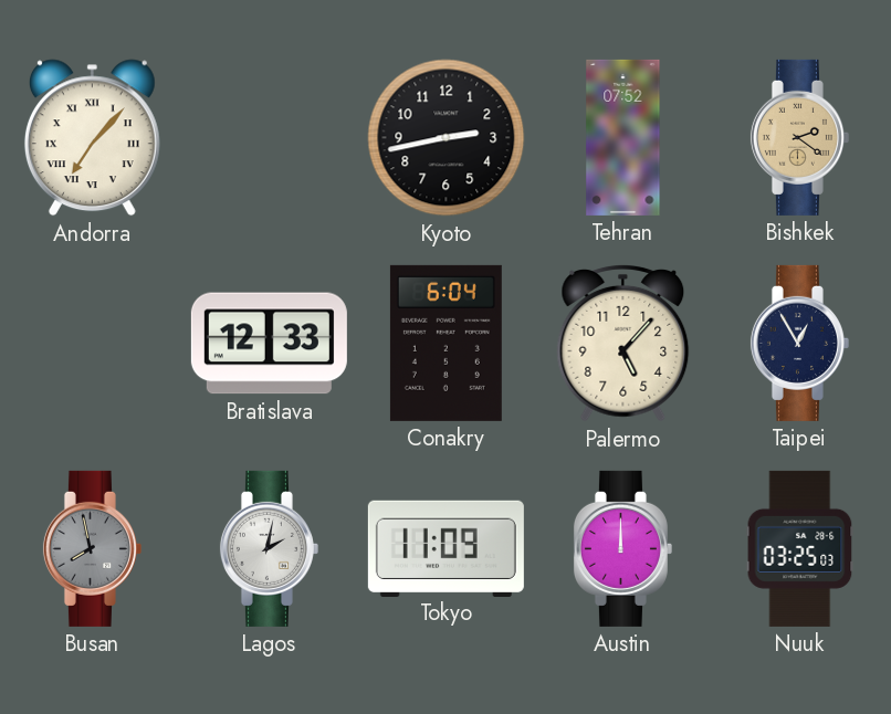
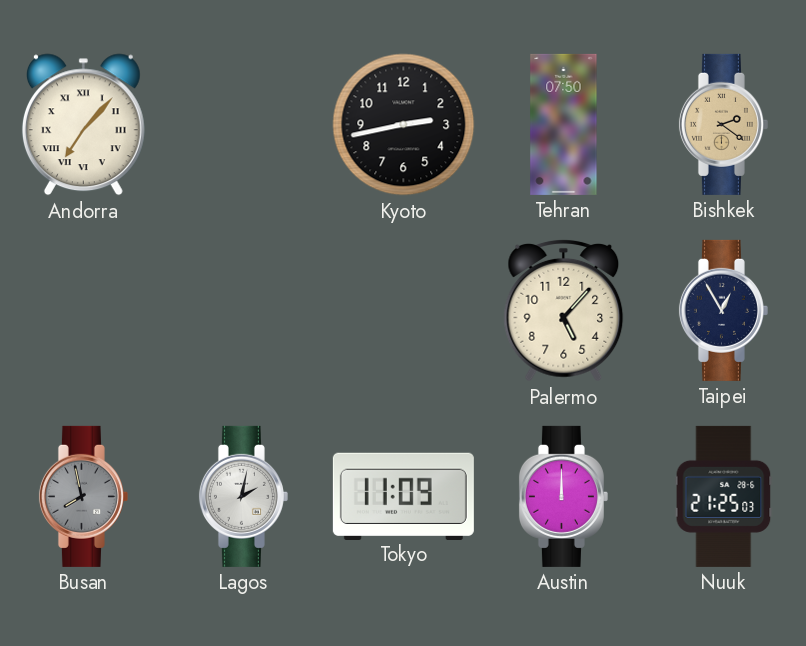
Tehran: 07:52 -> 07:50 (564, 124)
Bratislava: 12:33 -> none (269, 344)
Conakry: 6:04 -> none (445, 343)
Nuuk: 03:25 -> 21:25 (724, 496)
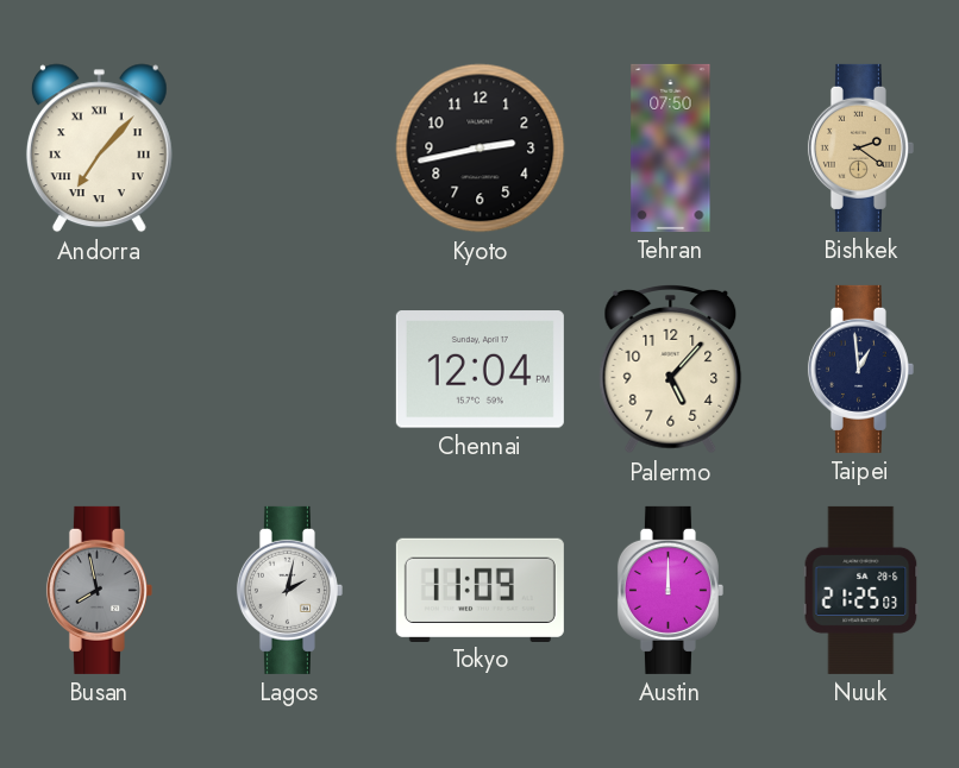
Chennai: none -> 12:04 (479, 370)
Taipei: 12:55 -> 12:59 (860, 369)
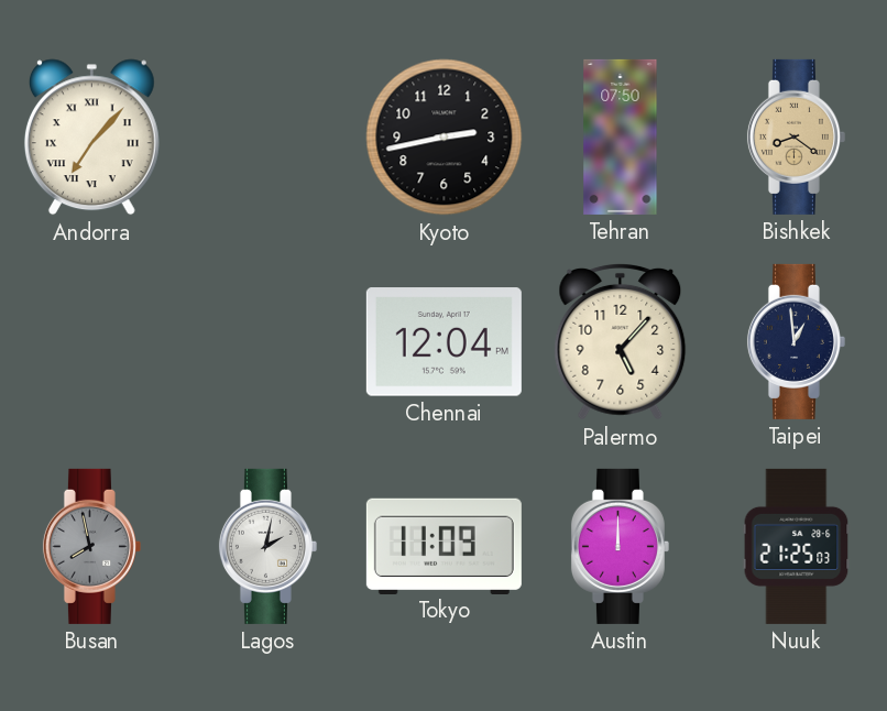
Bishkek: 2:21 -> 8:21 (796, 136)
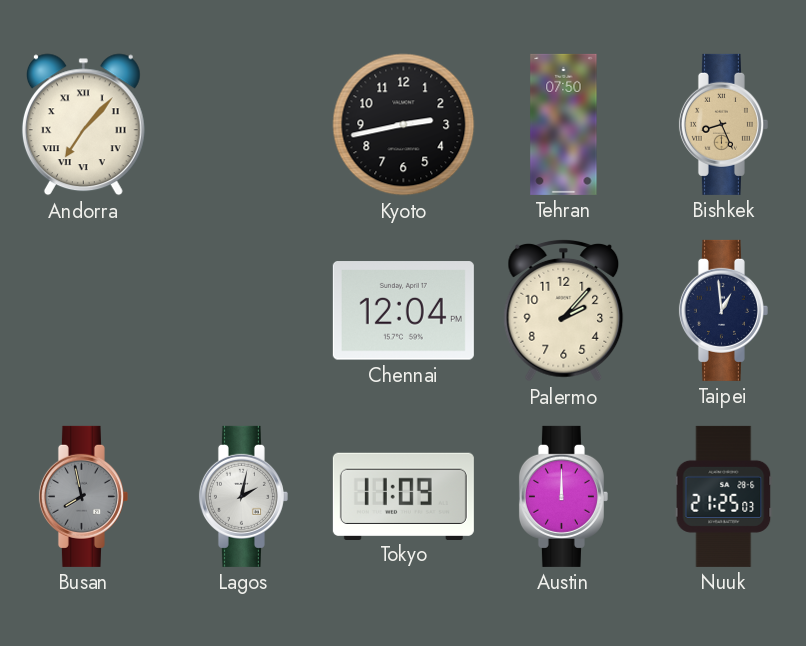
Bishkek: 8:21 -> 8:26 (723, 124)
Palermo: 5:07 -> 2:07 (564, 310)
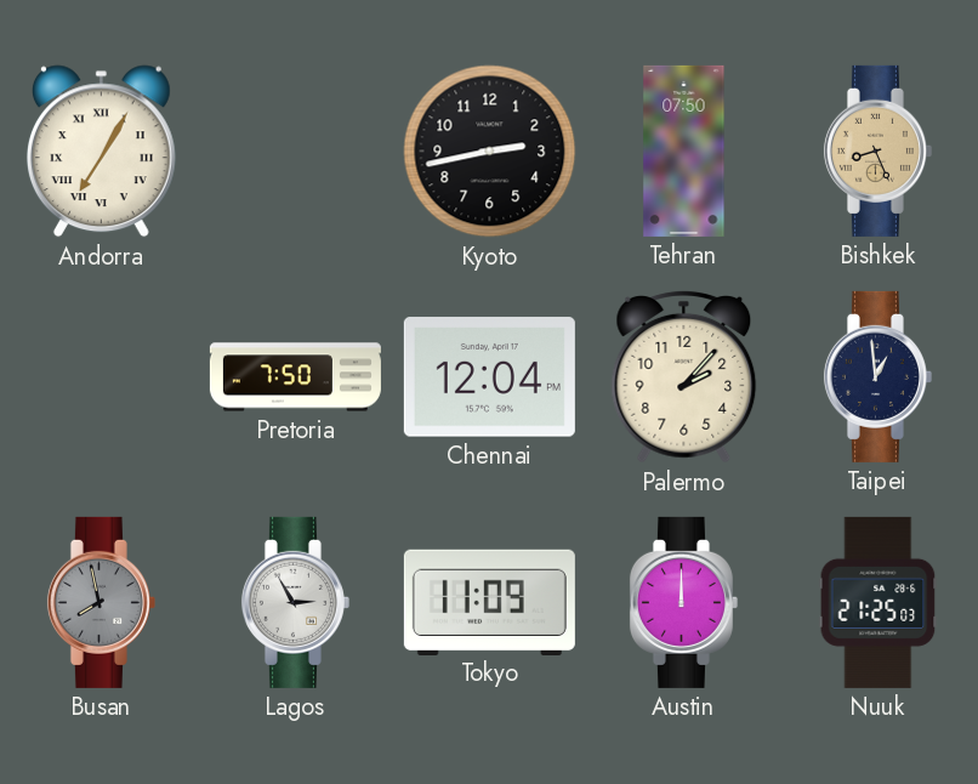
Andorra: 7:07 -> 7:05 (101, 152)
Pretoria: none -> 7:50 (295, 377)
Lagos: 2:02 -> 2:55 (295, 602)
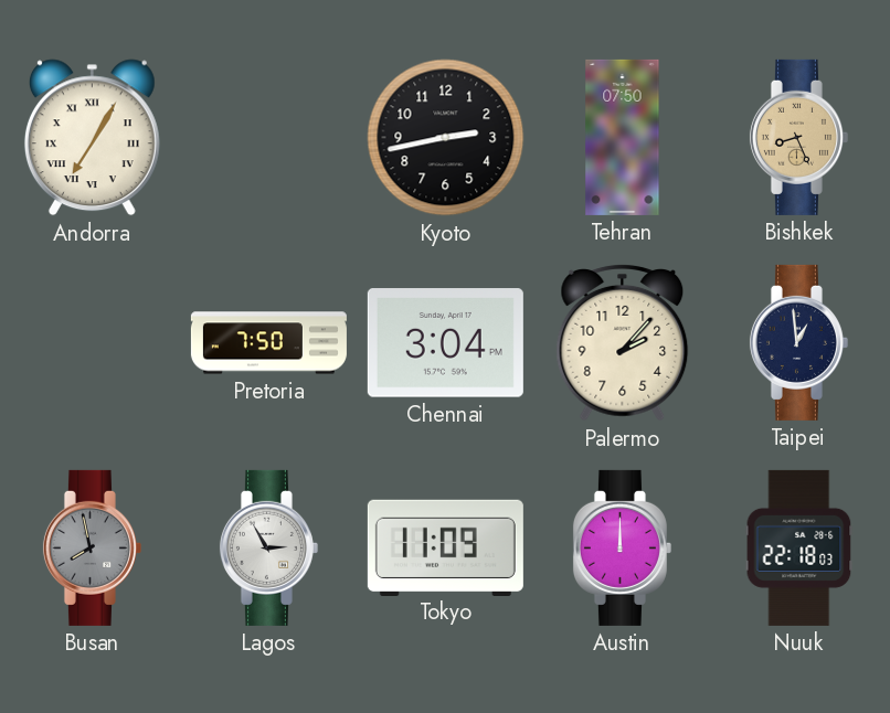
Chennai: 12:04 -> 3:04 (445, 343)
Nuuk: 21:25 -> 22:18 (799, 547)
